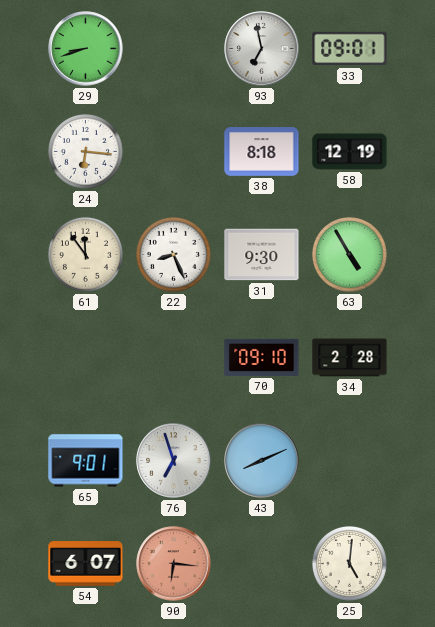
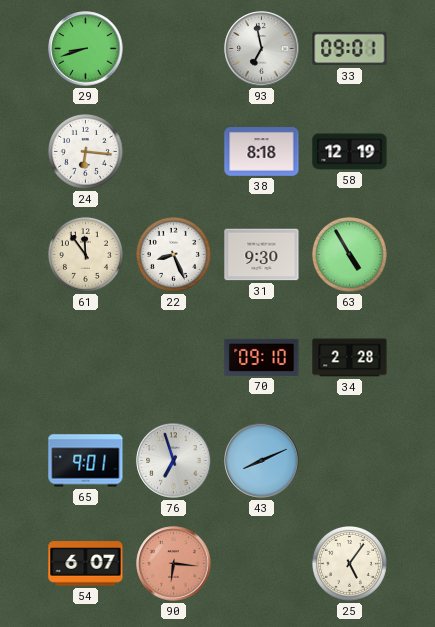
25: 5:01 -> 5:06 (349, 563)
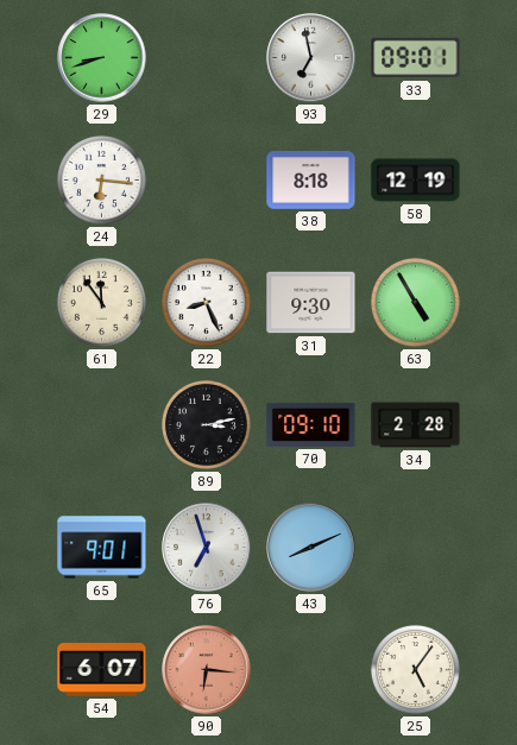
89: none -> 3:13 (206, 424)
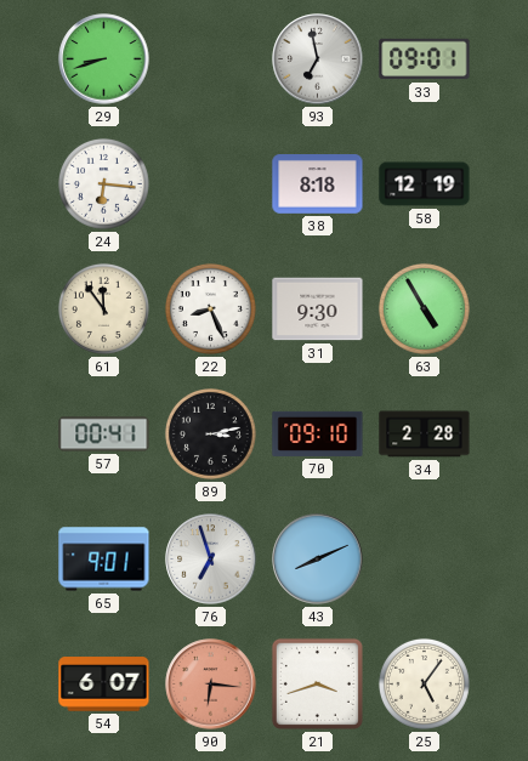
57: none -> 00:41 (104, 435)
21: none -> 3:42 (317, 683)
